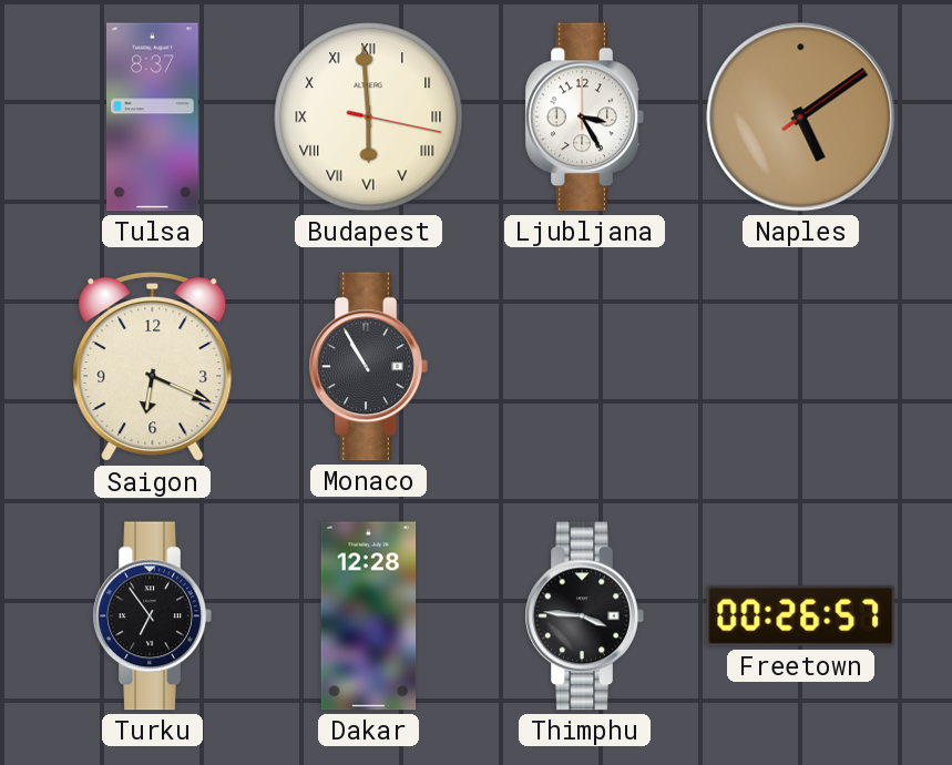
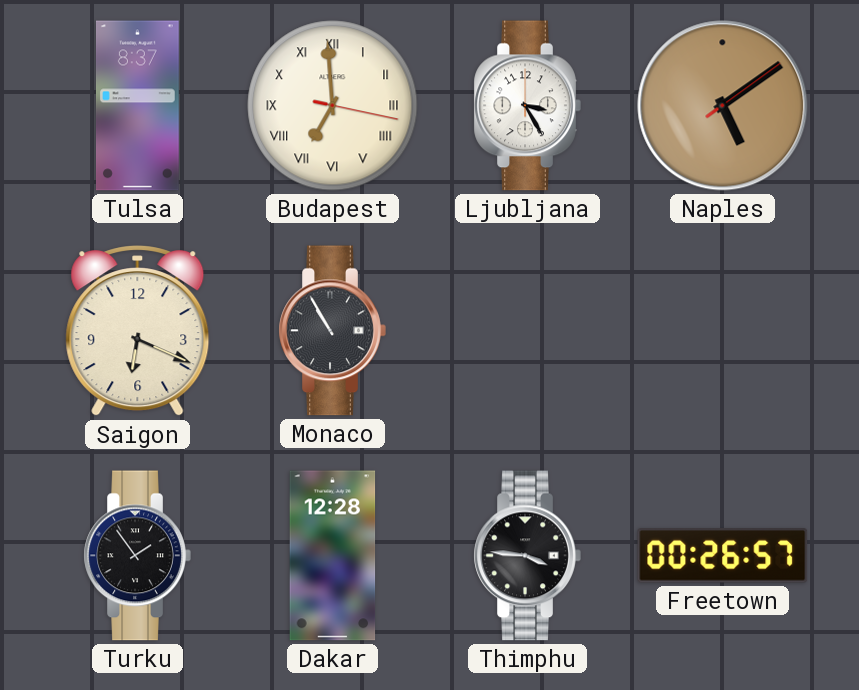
Budapest: 5:59 -> 6:59 (333, 106)
Turku: 6:54 -> 1:54 (137, 556)
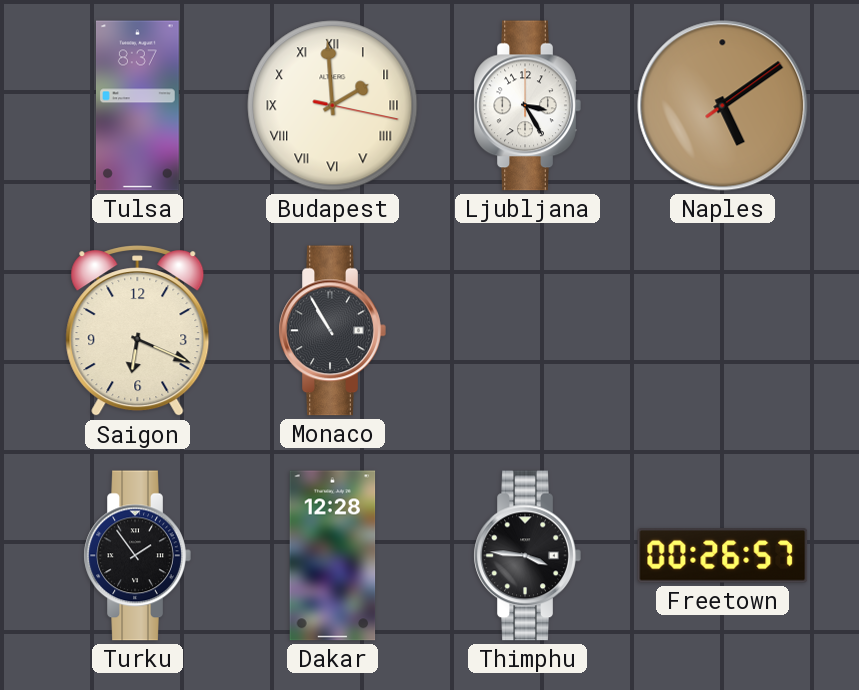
Budapest: 6:59 -> 1:59 (333, 106)
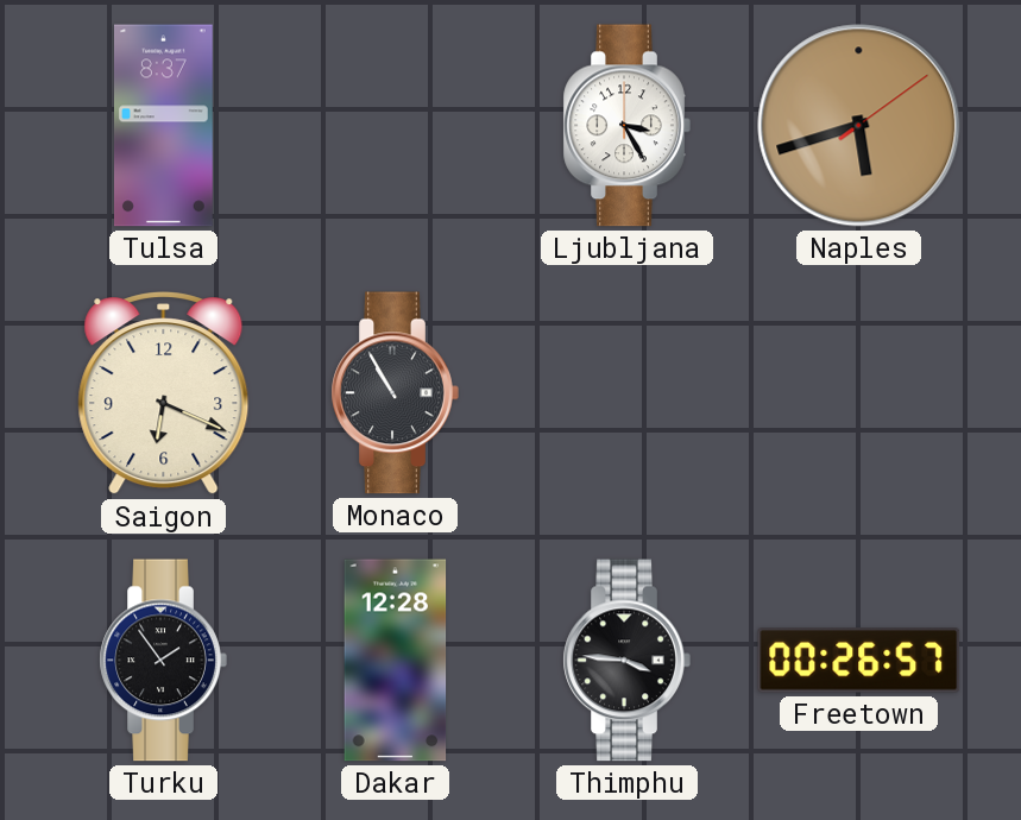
Budapest: 1:59 -> none (333, 106)
Naples: 5:09 -> 5:42 (859, 126)
